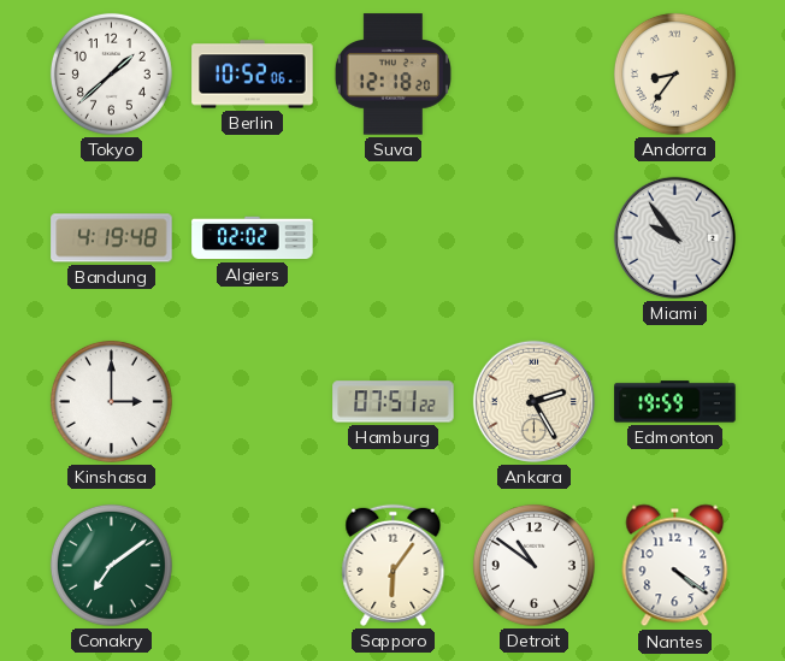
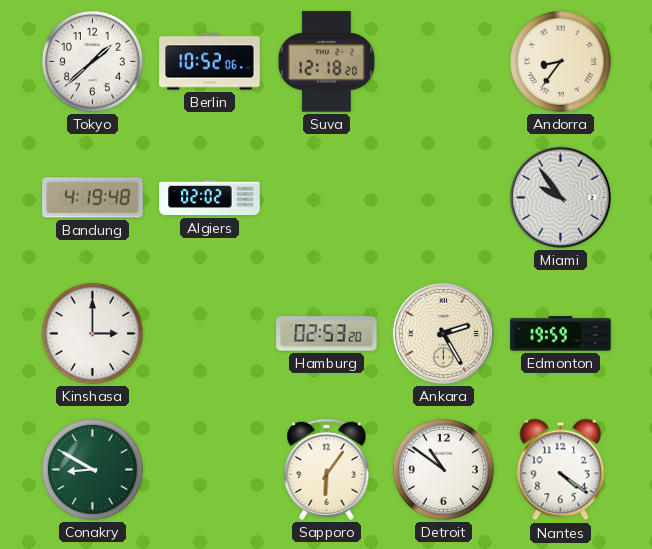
Hamburg: 07:51 -> 02:53 (327, 334)
Conakry: 7:09 -> 8:50 (92, 469)
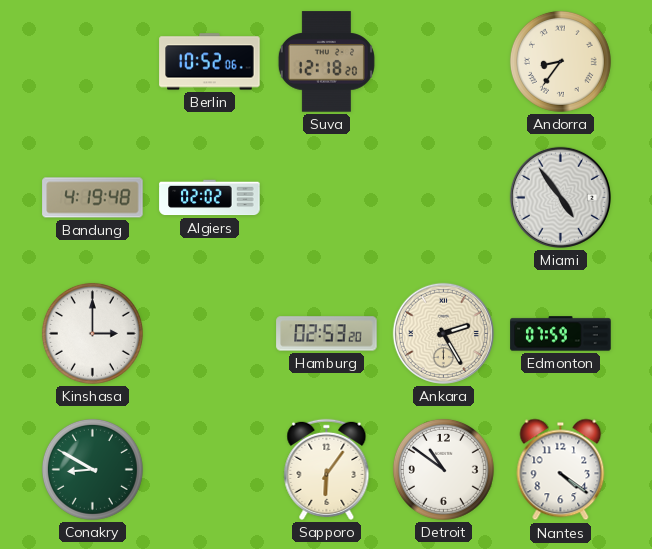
Tokyo: 1:38 -> none (92, 61)
Miami: 9:54 -> 4:54 (560, 197)
Edmonton: 19:59 -> 07:59 (561, 334)
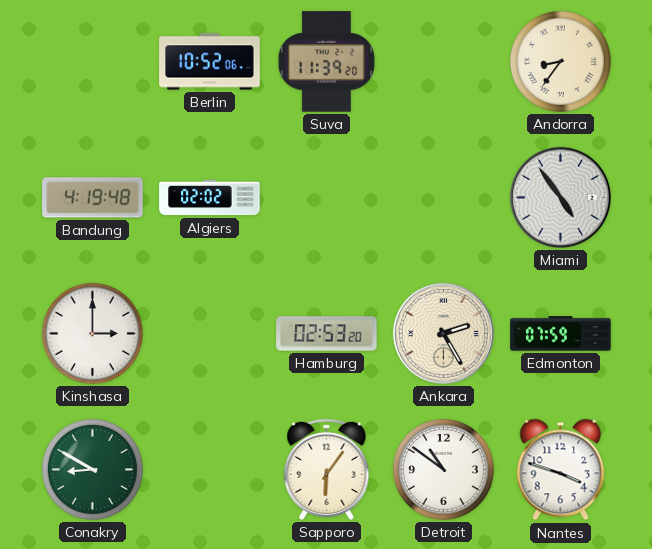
Suva: 12:18 -> 11:39 (326, 62)
Nantes: 4:21 -> 3:48 (561, 470)
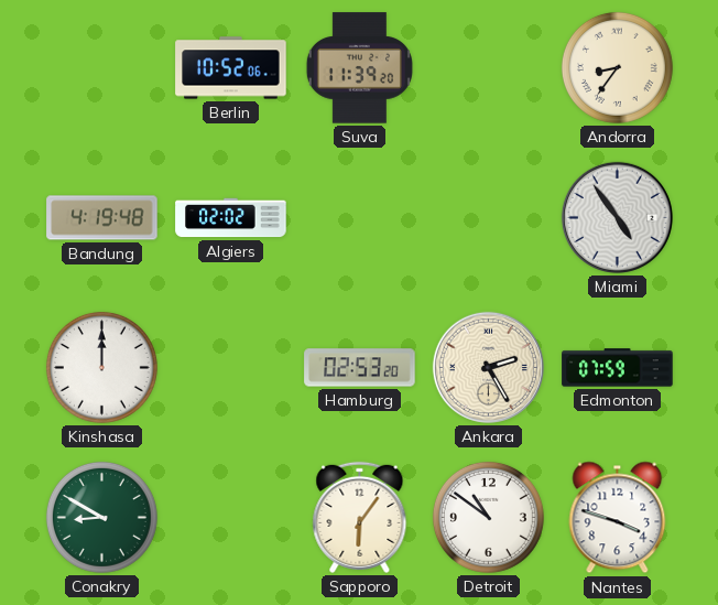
Kinshasa: 3:00 -> 12:00 (101, 367)
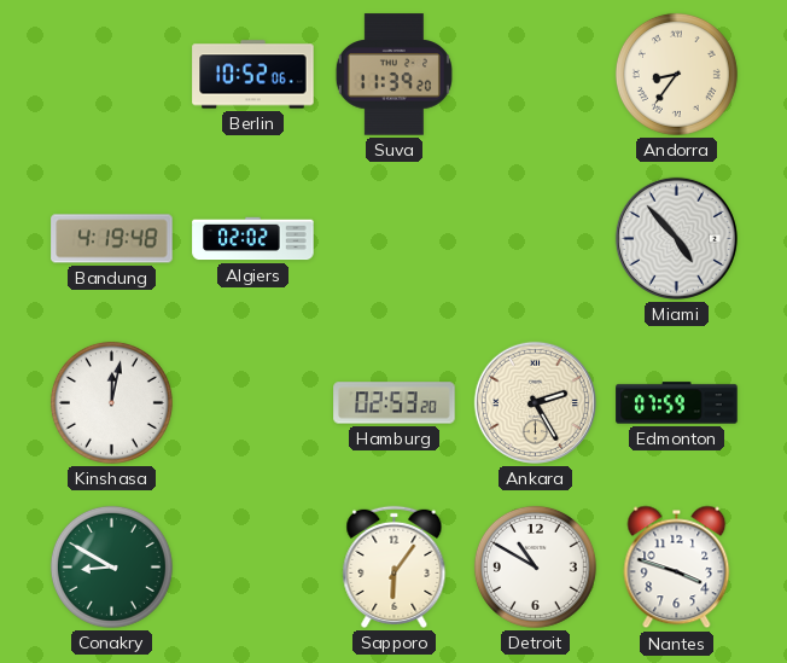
Miami: 4:54 -> 4:53 (676, 238)
Kinshasa: 12:00 -> 12:02 (111, 402)
Detroit: 10:51 -> 10:50 (535, 566)
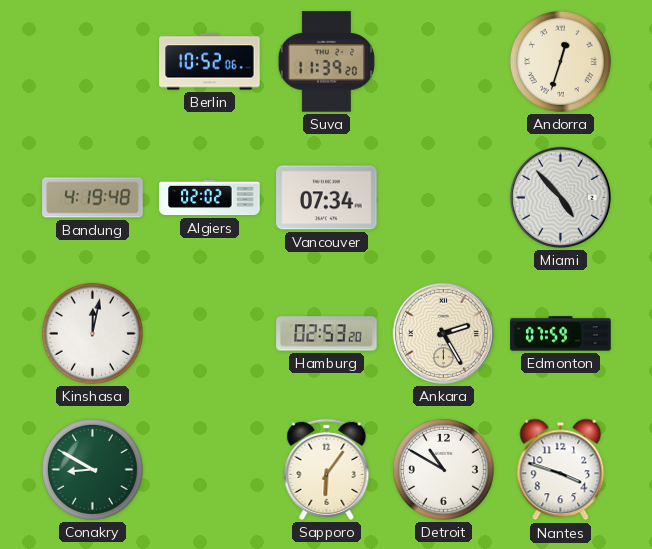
Andorra: 8:36 -> 12:33 (560, 61)
Vancouver: none -> 07:34 (327, 198)
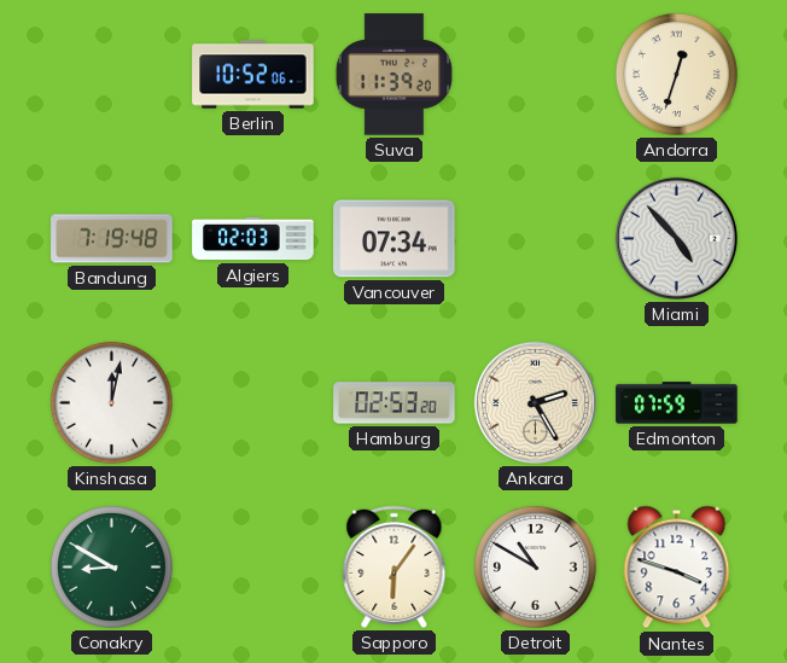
Bandung: 4:19 -> 7:19 (112, 239)
Algiers: 02:02 -> 02:03 (253, 239)
